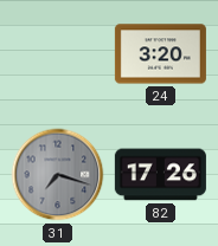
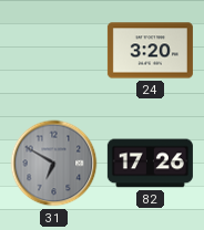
31: 7:18 -> 6:50 (54, 164)
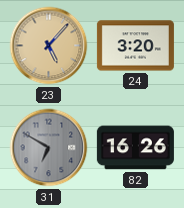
23: none -> 5:07 (49, 46)
82: 17:26 -> 16:26 (135, 148)
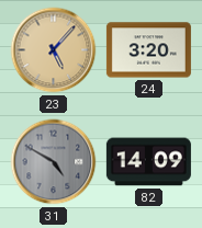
31: 6:50 -> 4:50 (54, 162)
82: 16:26 -> 14:09 (148, 162)
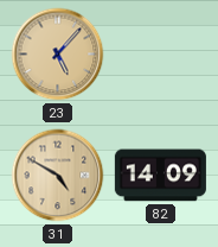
24: 3:20 -> none (148, 50)
31 dial: grey -> champagne (58, 176)
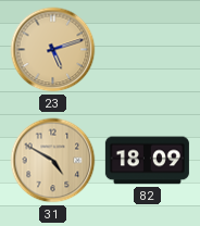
23: 5:07 -> 5:12 (53, 50)
82: 14:09 -> 18:09 (147, 161)
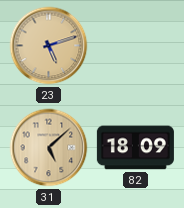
31: 4:50 -> 5:08 (49, 148)
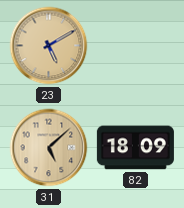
23: 5:12 -> 5:10 (49, 46)
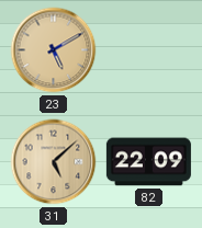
82: 18:09 -> 22:09 (148, 162)
